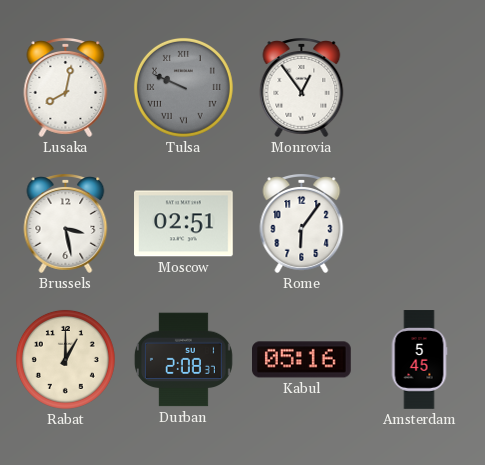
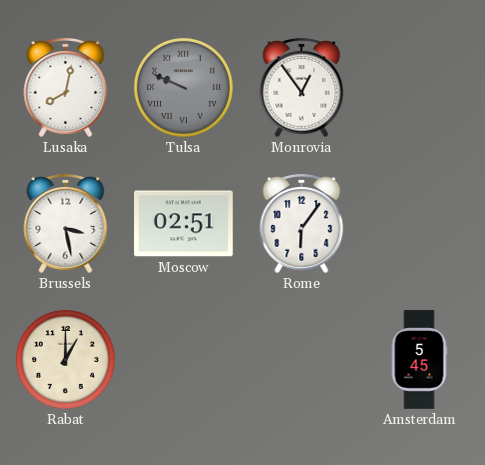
Durban: 2:08 -> none (183, 360)
Kabul: 05:16 -> none (302, 360)
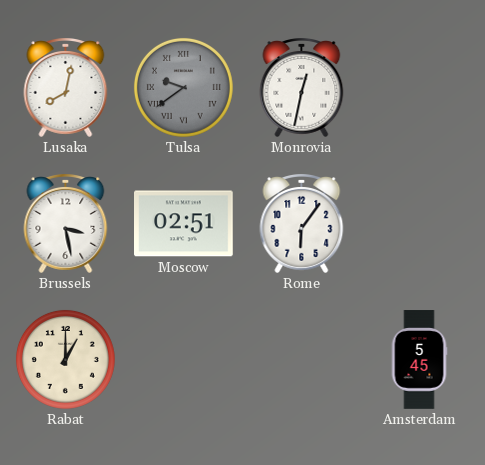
Tulsa: 9:49 -> 9:39 (183, 87)
Monrovia: 12:54 -> 12:32 (302, 88)
